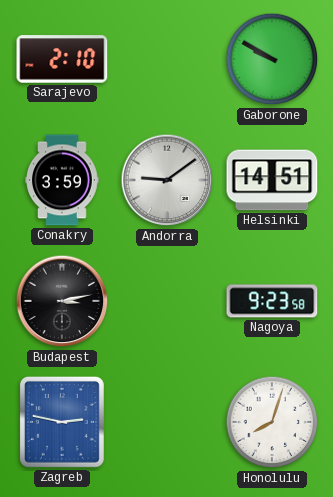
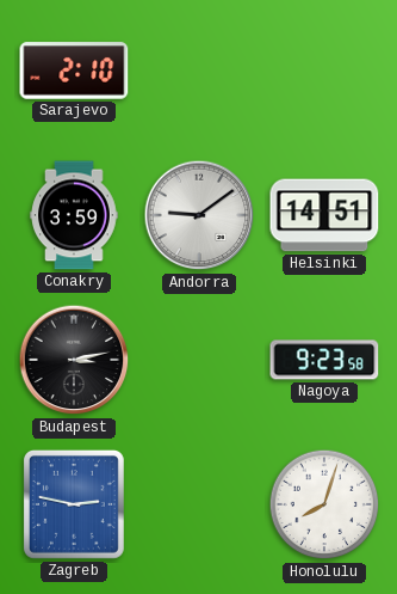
Gaborone: 9:50 -> none (272, 59)
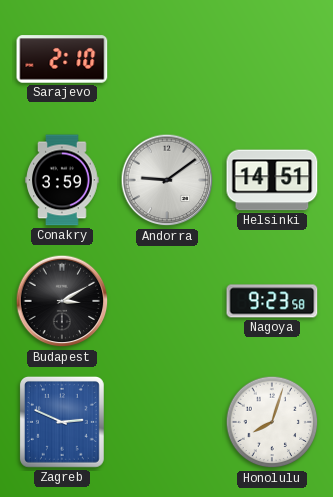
Budapest: 3:13 -> 3:10 (62, 301)
Zagreb: 2:47 -> 2:49 (62, 422)
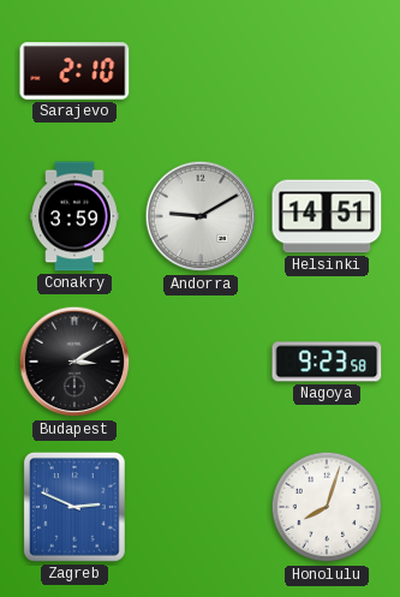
Andorra: 9:09 -> 9:10 (201, 216)
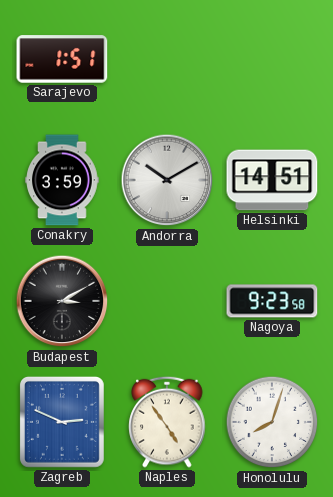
Sarajevo: 2:10 -> 1:51 (62, 59)
Andorra: 9:10 -> 10:10 (167, 180)
Naples: none -> 4:54 (167, 422)
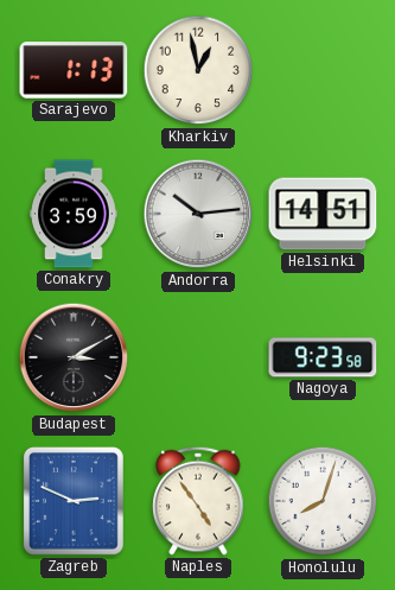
Sarajevo: 1:51 -> 1:13 (74, 70)
Kharkiv: none -> 12:58 (198, 70)
Andorra: 10:10 -> 10:14 (198, 214)
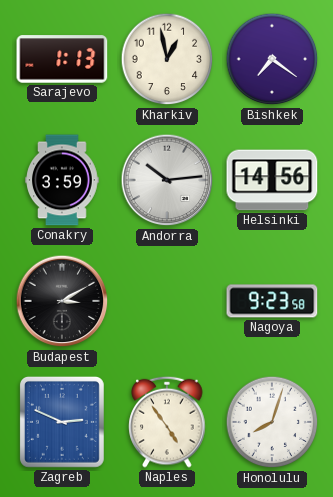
Bishkek: none -> 7:21 (272, 59)
Helsinki: 14:51 -> 14:56 (272, 180)
